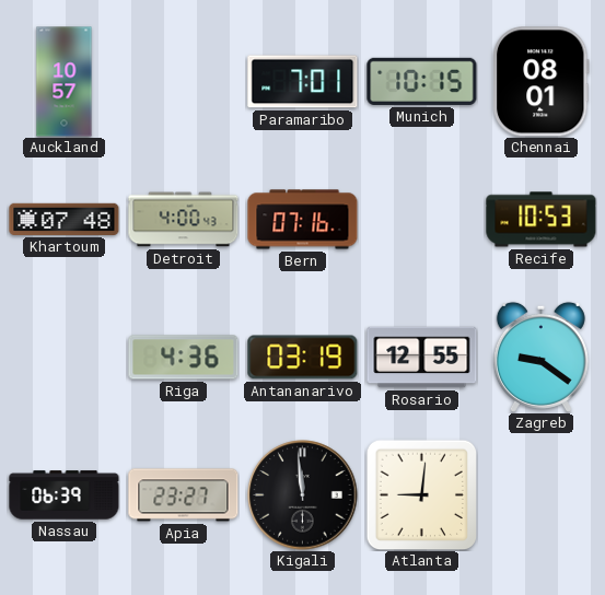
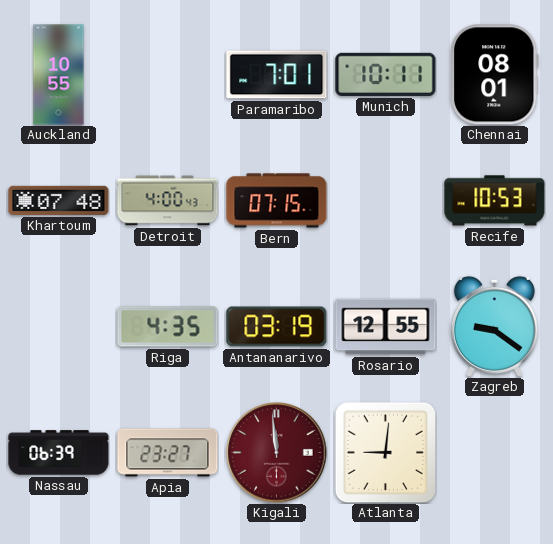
Auckland: 10:57 -> 10:55 (59, 75)
Munich: 10:15 -> 10:11 (386, 74)
Bern: 07:16 -> 07:15 (277, 201)
Riga: 4:36 -> 4:35 (168, 327)
Kigali dial: black -> burgundy (277, 453)
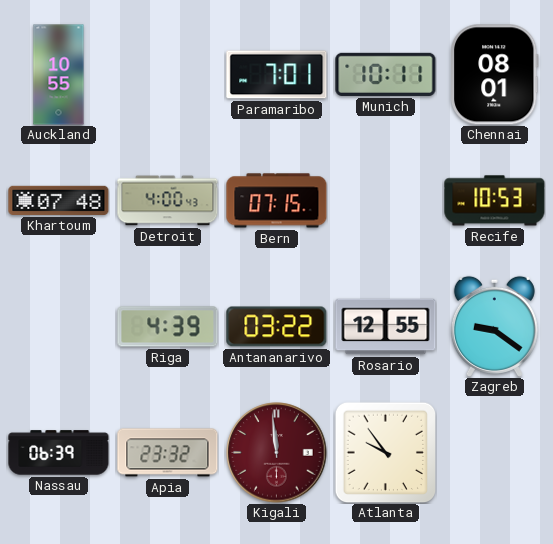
Riga: 4:35 -> 4:39 (168, 327)
Antananarivo: 03:19 -> 03:22 (277, 327)
Apia: 23:27 -> 23:32 (168, 453)
Atlanta: 9:01 -> 9:54 (385, 452)
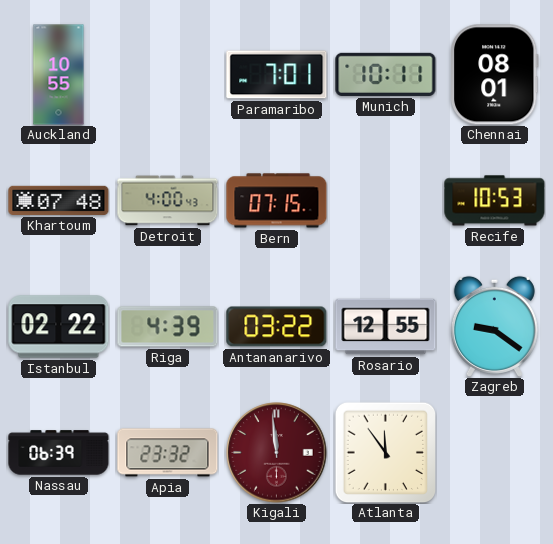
Istanbul: none -> 02:22 (59, 327)
Atlanta: 9:54 -> 11:54 (385, 452)
